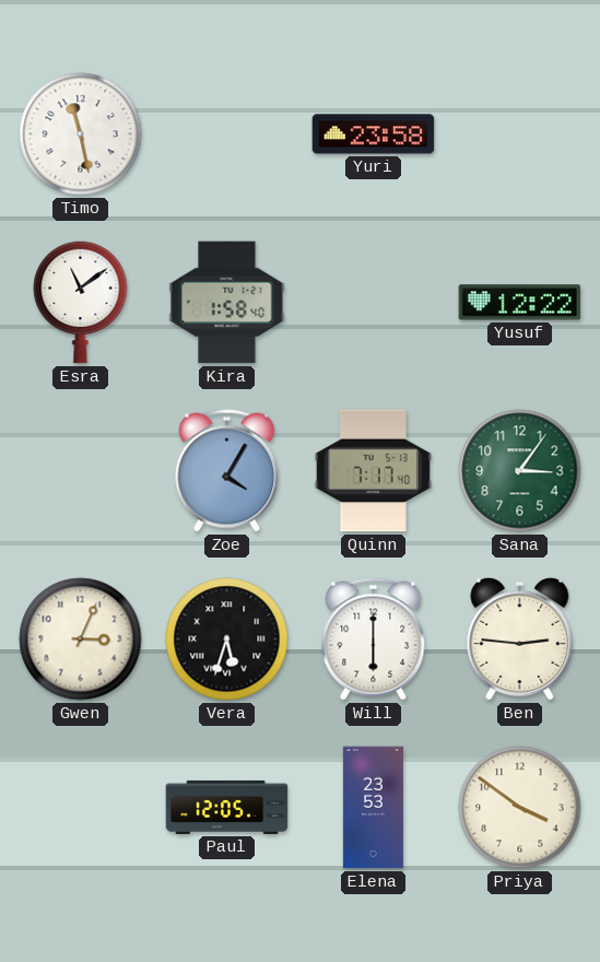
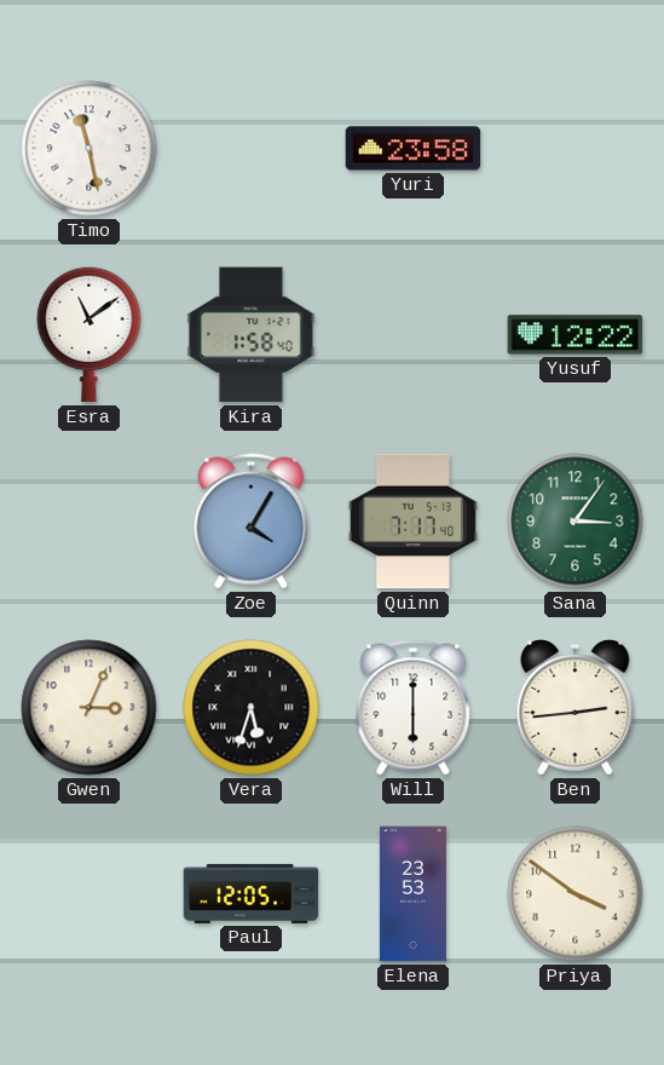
Ben: 2:46 -> 2:44 (576, 707)
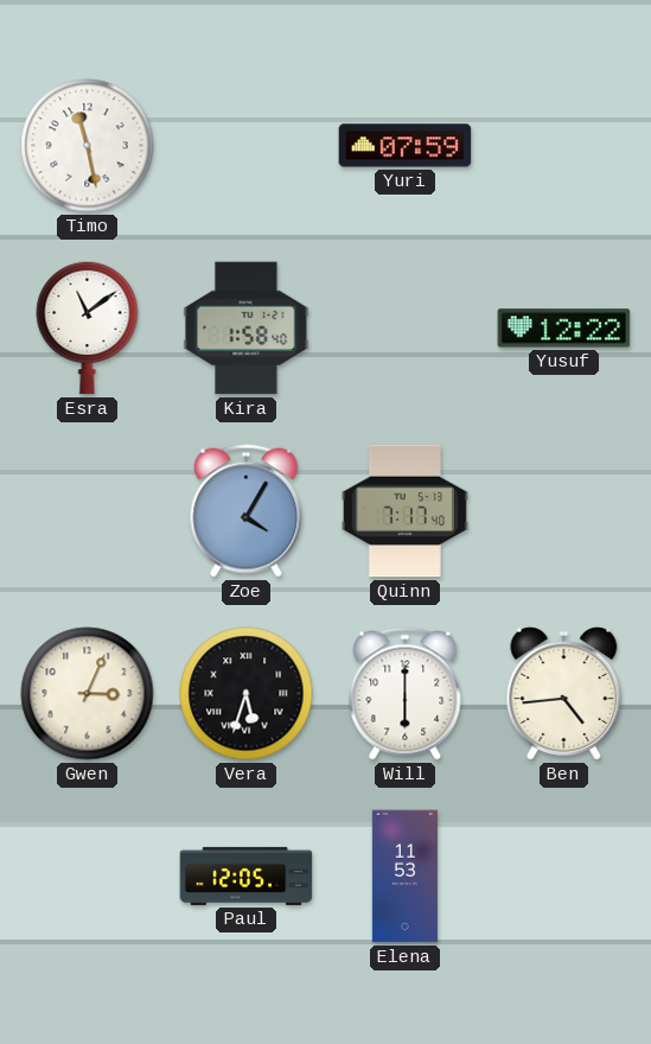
Yuri: 23:58 -> 07:59 (406, 146)
Sana: 3:06 -> none (576, 522)
Ben: 2:44 -> 4:44 (564, 693)
Elena: 23:53 -> 11:53 (404, 877)
Priya: 3:51 -> none (576, 894)
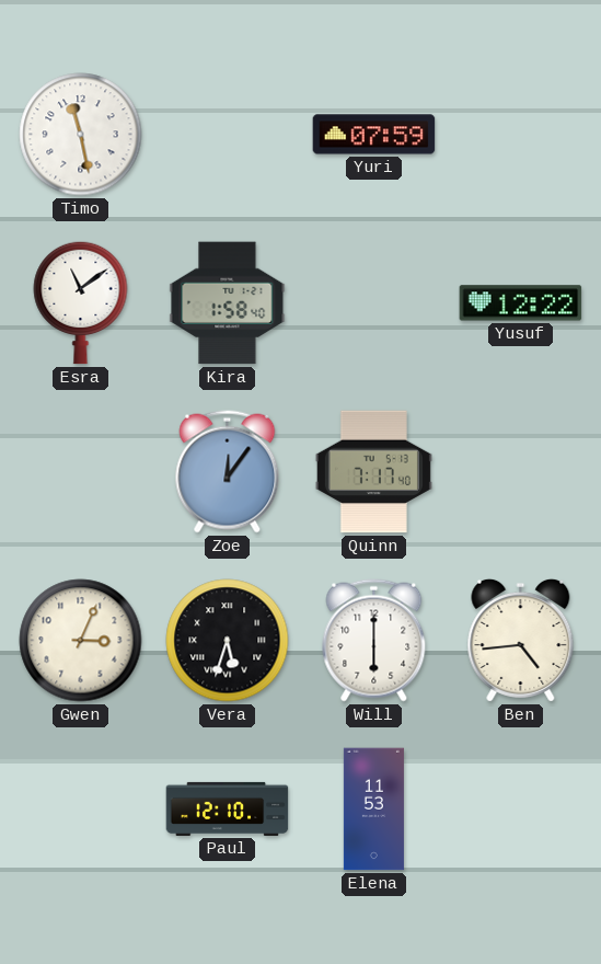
Zoe: 4:05 -> 12:06 (228, 472)
Paul: 12:05 -> 12:10 (228, 808)
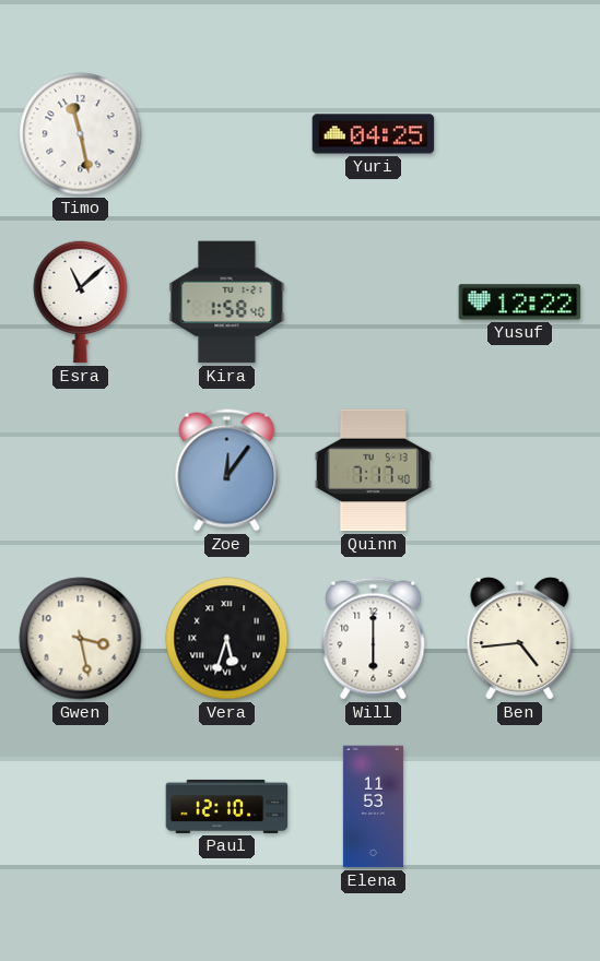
Yuri: 07:59 -> 04:25 (374, 134)
Esra: 11:09 -> 11:08 (81, 301)
Gwen: 3:04 -> 3:28 (81, 639)
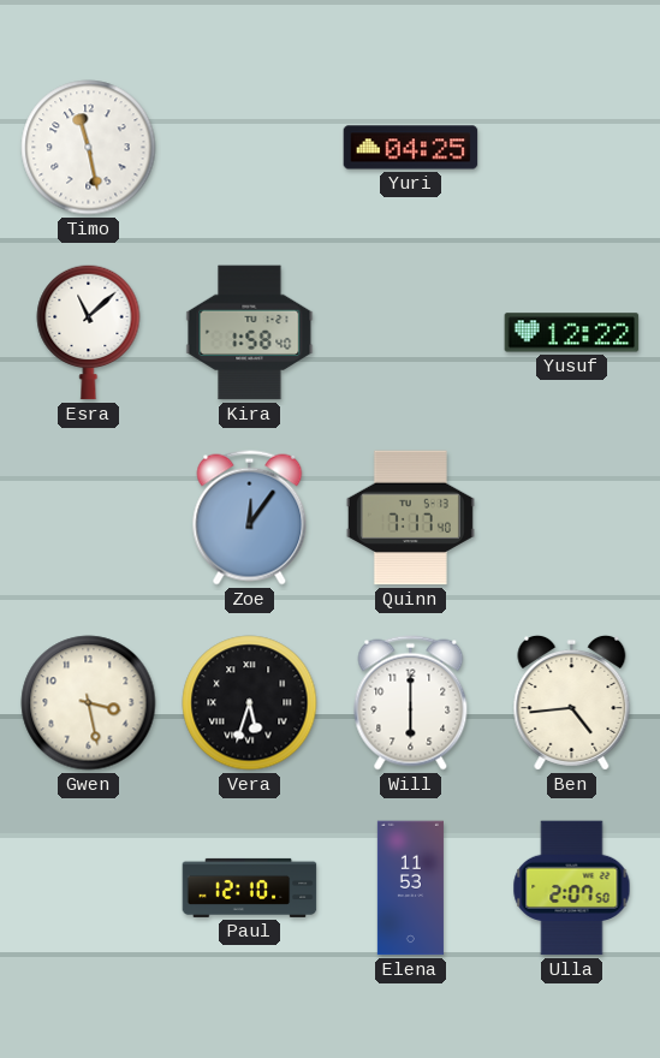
Ulla: none -> 2:07 (572, 888)
